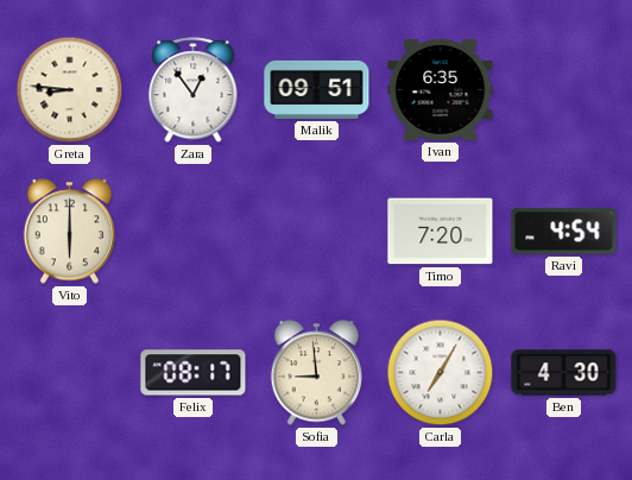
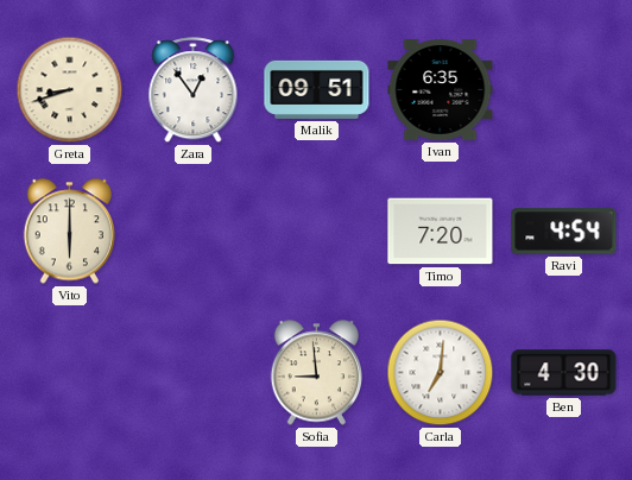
Greta: 8:46 -> 8:42 (70, 90)
Felix: 08:17 -> none (194, 373)
Carla: 7:05 -> 7:01 (441, 373)
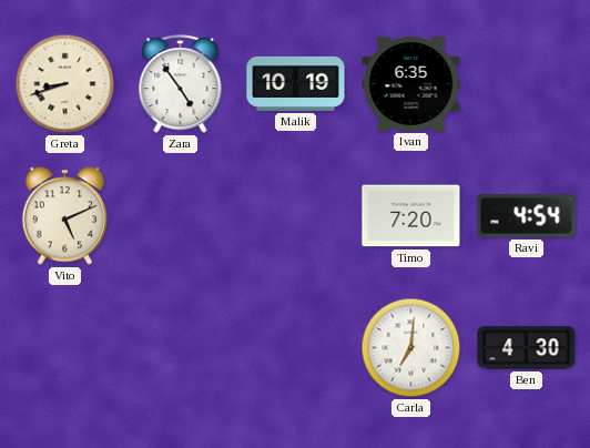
Zara: 12:54 -> 4:54 (181, 84)
Malik: 09:51 -> 10:19 (296, 83)
Vito: 6:00 -> 5:11 (64, 216)
Sofia: 8:59 -> none (316, 373)
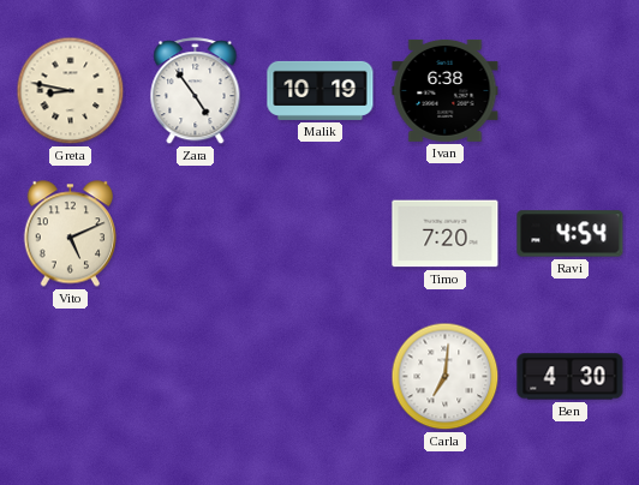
Greta: 8:42 -> 8:47 (71, 91)
Ivan: 6:35 -> 6:38 (446, 90)
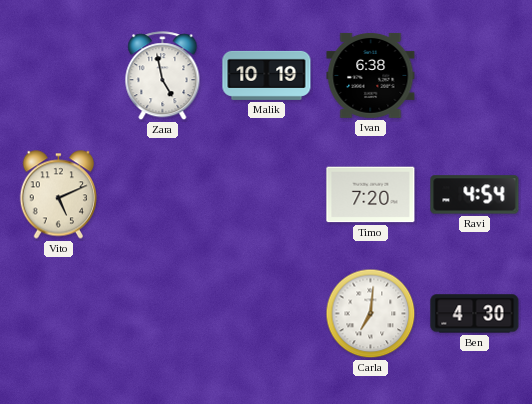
Greta: 8:47 -> none (71, 91)
Zara: 4:54 -> 4:58 (163, 76)
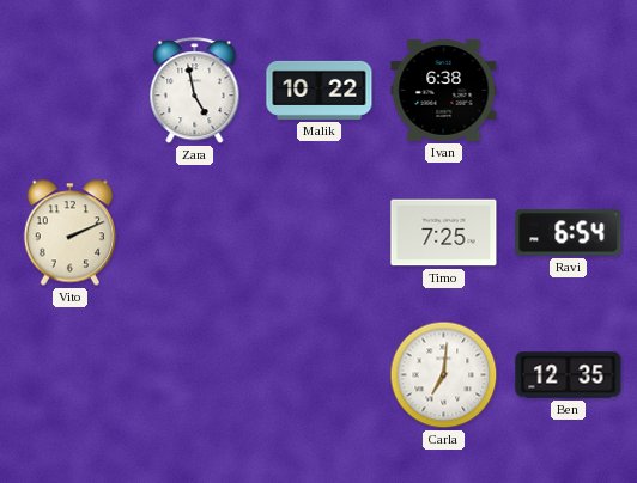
Malik: 10:19 -> 10:22 (320, 90)
Vito: 5:11 -> 2:11 (69, 233)
Timo: 7:20 -> 7:25 (444, 233)
Ravi: 4:54 -> 6:54 (569, 233)
Ben: 4:30 -> 12:35 (569, 375)
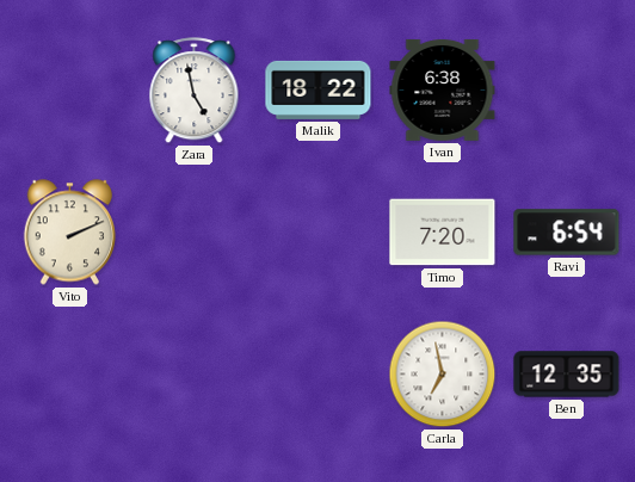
Malik: 10:22 -> 18:22 (319, 89)
Timo: 7:25 -> 7:20 (443, 233)
Carla: 7:01 -> 6:58 (443, 375)
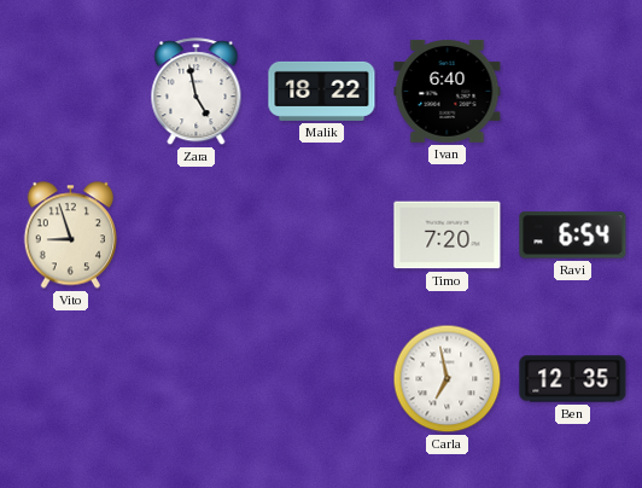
Ivan: 6:38 -> 6:40 (448, 91)
Vito: 2:11 -> 8:57 (70, 236)
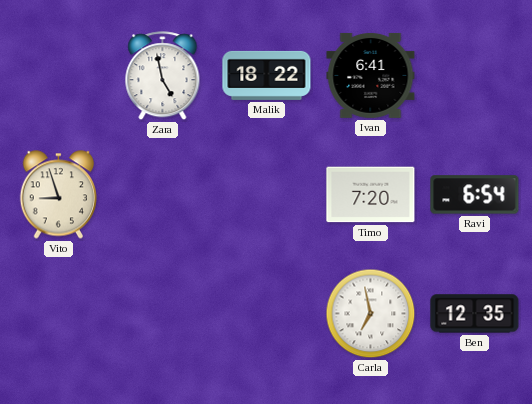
Ivan: 6:40 -> 6:41 (371, 75)
